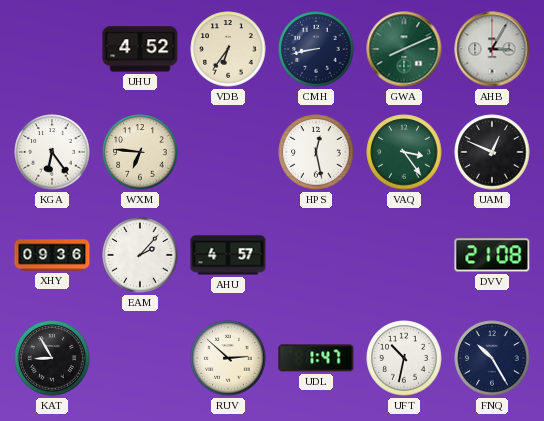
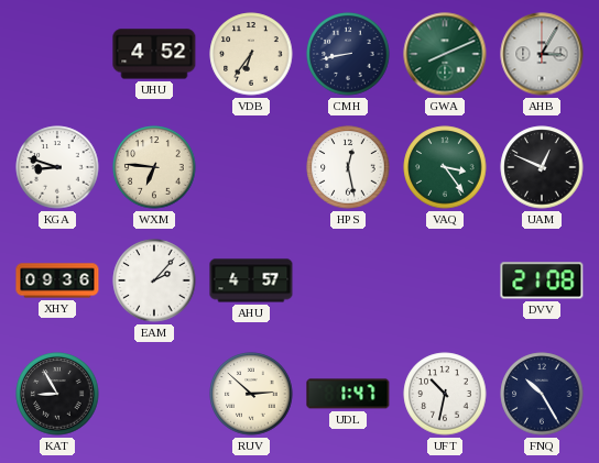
KGA: 6:24 -> 8:48 (57, 167)
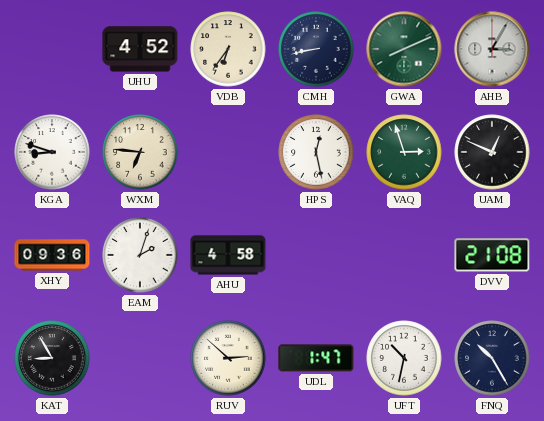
VAQ: 3:24 -> 2:57 (404, 152)
EAM: 2:07 -> 2:03 (140, 255)
AHU: 4:57 -> 4:58 (228, 255)
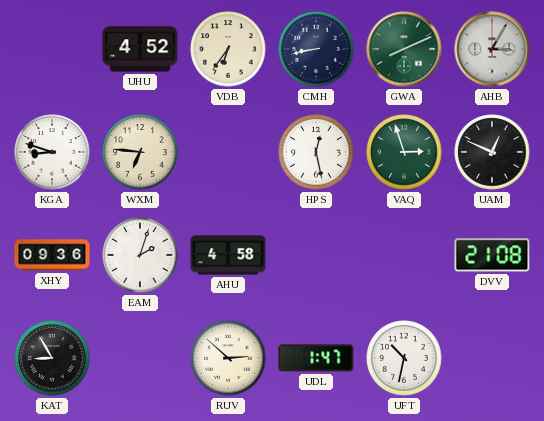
FNQ: 10:25 -> none (492, 358)
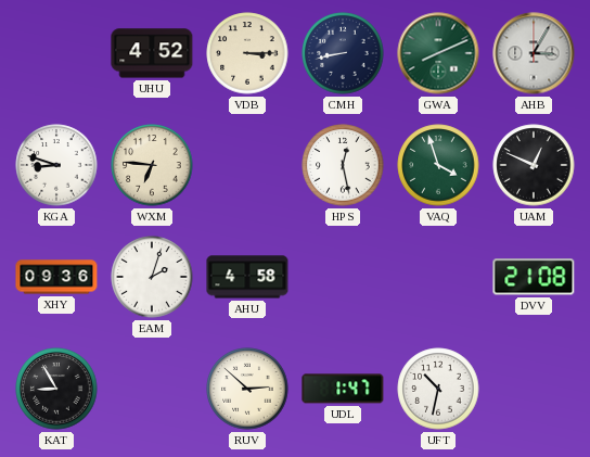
VDB: 6:36 -> 3:15 (247, 53)
VAQ: 2:57 -> 3:57 (438, 165)
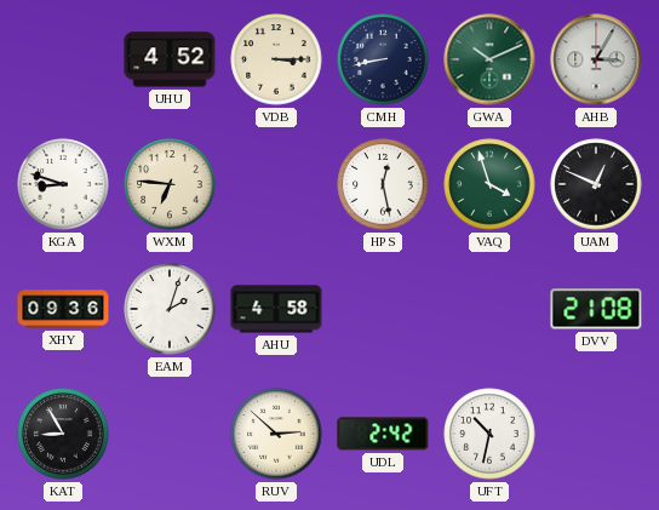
GWA: 8:11 -> 10:11 (489, 59)
UDL: 1:47 -> 2:42 (383, 434)
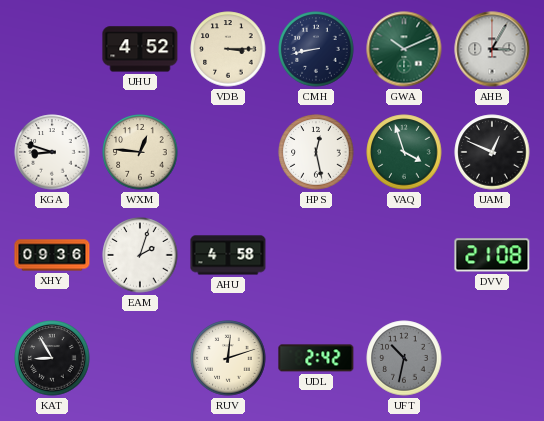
WXM: 6:46 -> 12:46 (140, 152)
RUV: 2:52 -> 12:12 (228, 358)
UFT dial: white -> grey (404, 358)
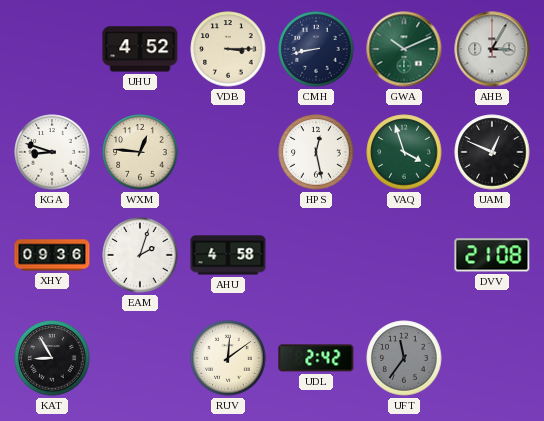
RUV: 12:12 -> 12:09 (228, 358)
UFT: 10:32 -> 11:36 (404, 358)
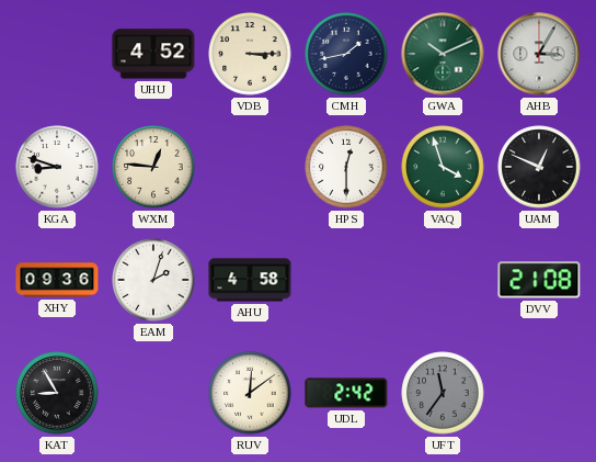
CMH: 8:43 -> 1:43 (346, 54)
HPS: 12:28 -> 12:30 (346, 167)
